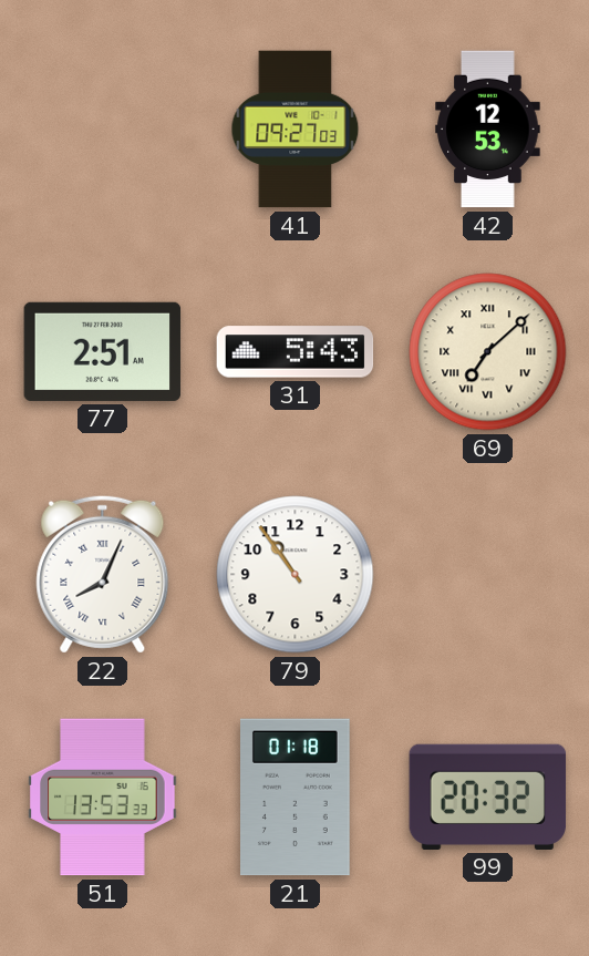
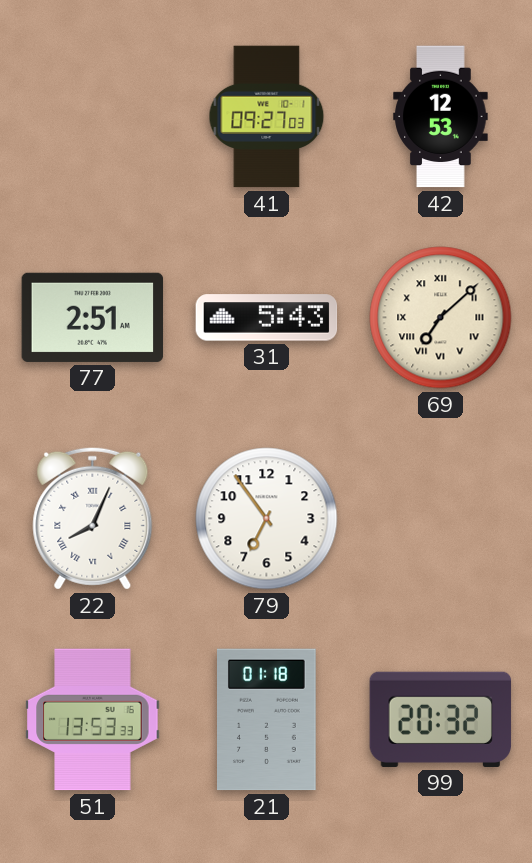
79: 10:54 -> 6:54 (267, 519)
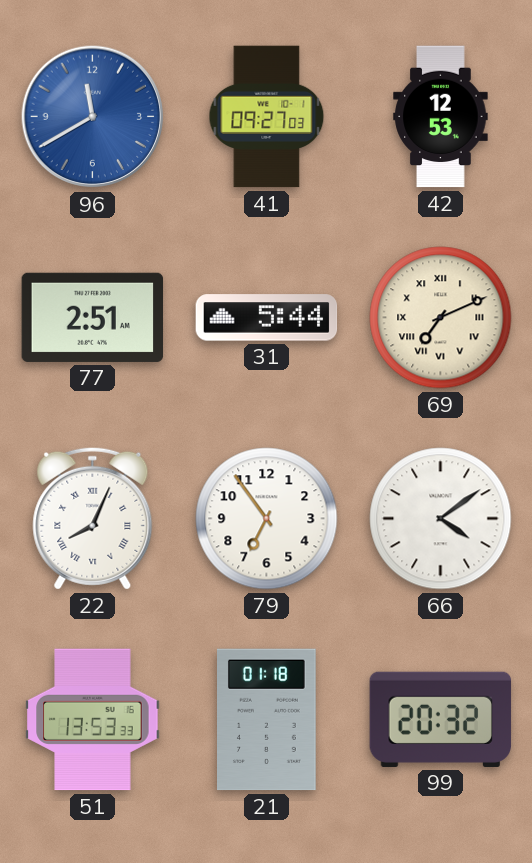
96: none -> 11:40 (93, 117)
31: 5:43 -> 5:44 (267, 318)
69: 7:08 -> 7:11 (441, 318)
66: none -> 4:09 (441, 519)
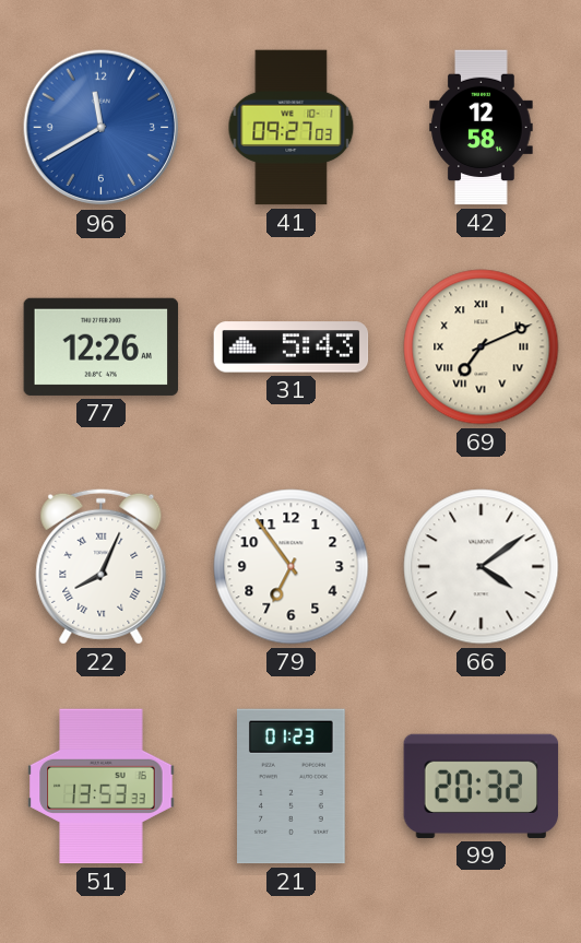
42: 12:53 -> 12:58 (482, 128)
77: 2:51 -> 12:26 (102, 346)
31: 5:44 -> 5:43 (292, 347)
21: 01:18 -> 01:23 (292, 787)
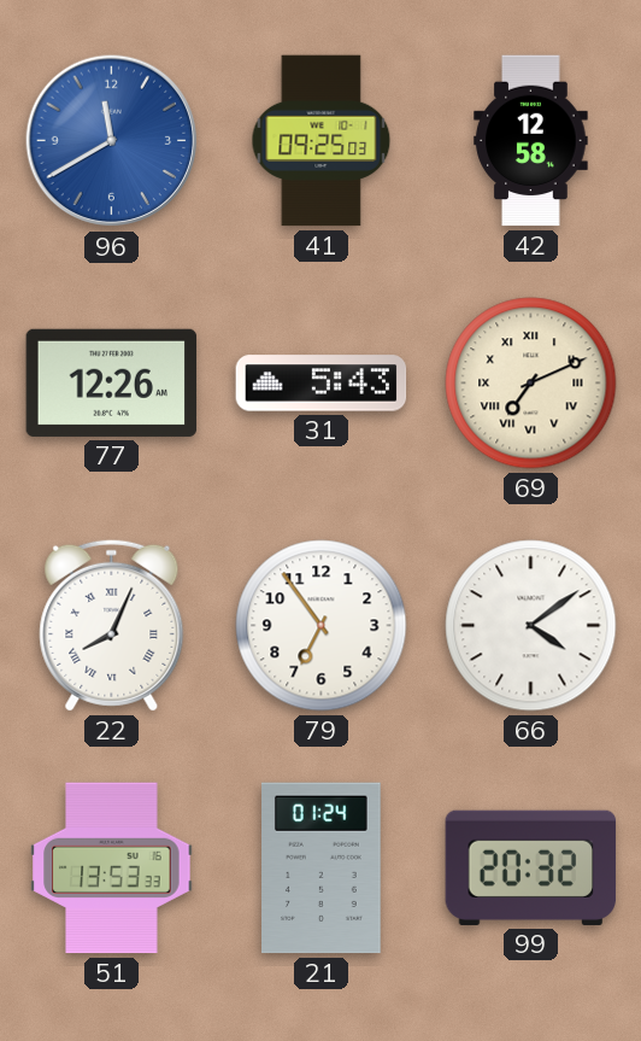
41: 09:27 -> 09:25 (322, 141)
21: 01:23 -> 01:24 (322, 869)
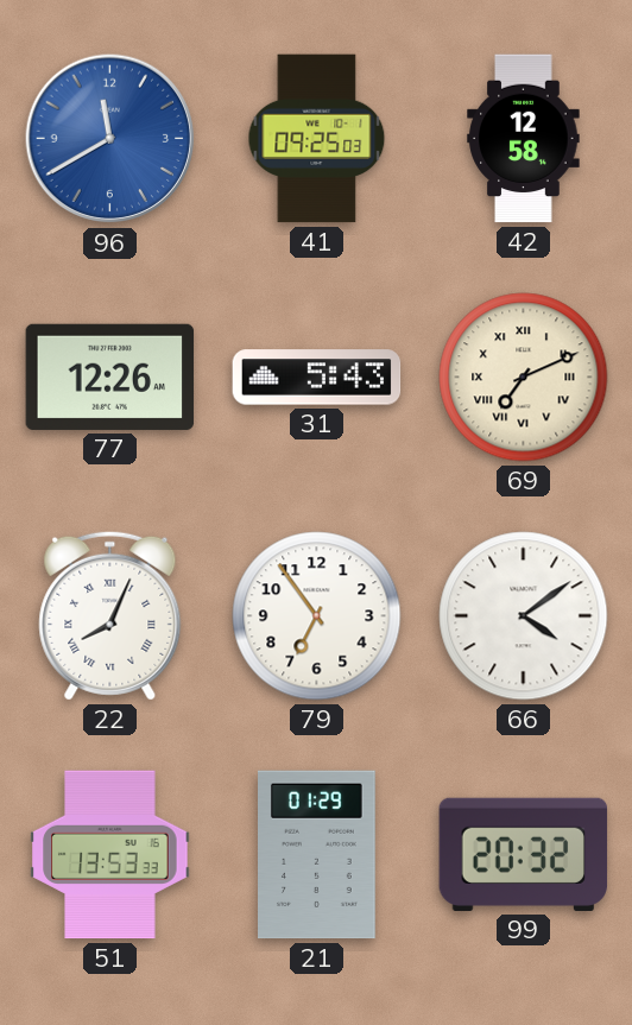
21: 01:24 -> 01:29 (317, 855)
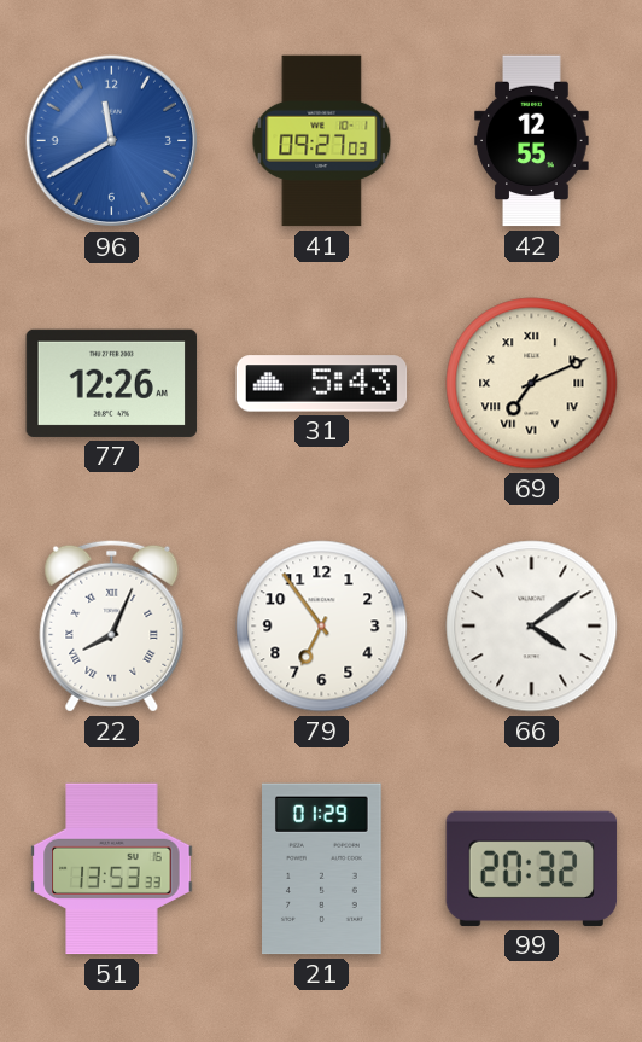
41: 09:25 -> 09:27 (322, 141)
42: 12:58 -> 12:55 (532, 141)
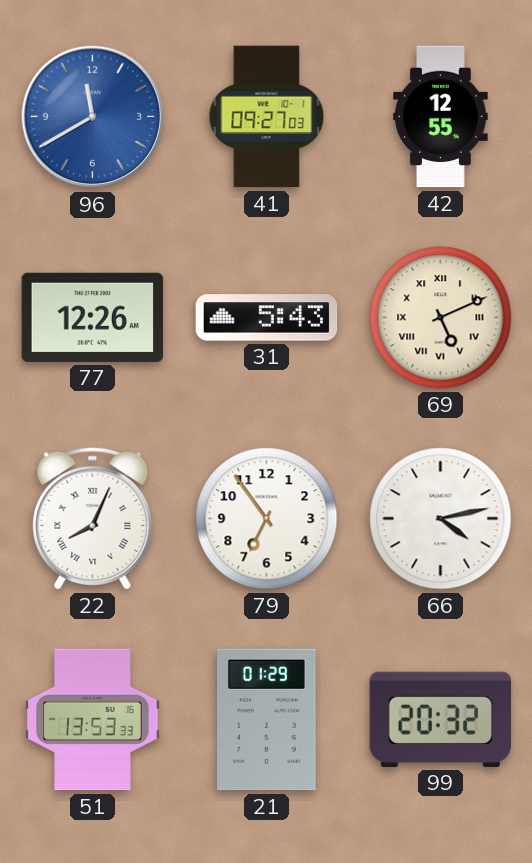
69: 7:11 -> 5:11 (441, 318)
66: 4:09 -> 4:13 (441, 519)
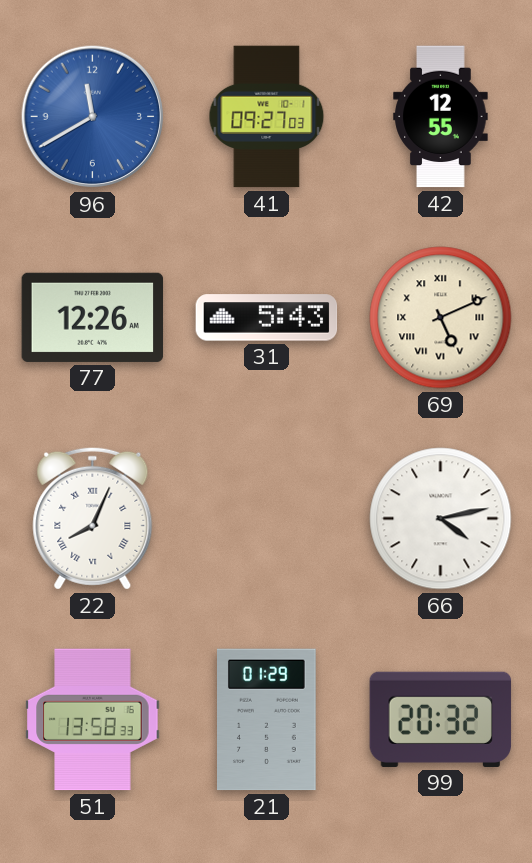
79: 6:54 -> none (267, 519)
51: 13:53 -> 13:58 (93, 720)
